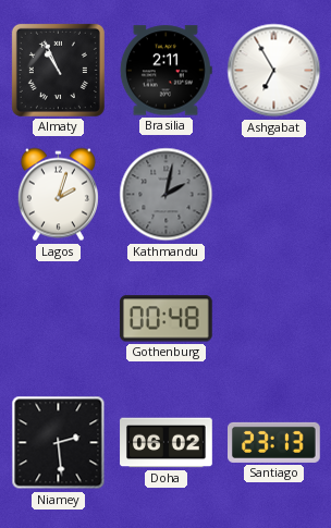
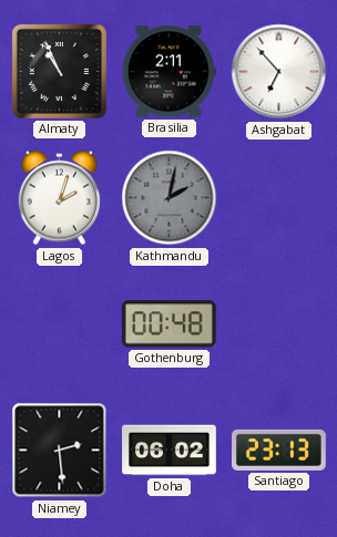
Ashgabat: 6:55 -> 6:53 (279, 72)
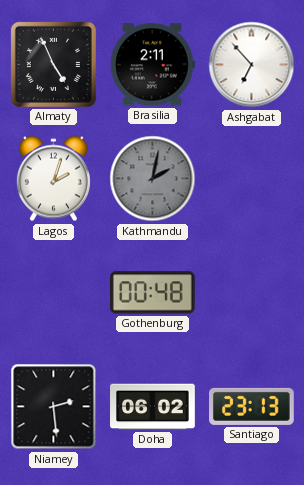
Almaty: 10:56 -> 4:56 (53, 64)
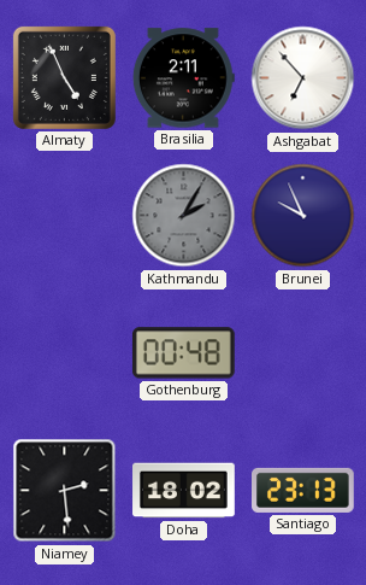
Lagos: 2:03 -> none (53, 179)
Kathmandu: 2:02 -> 2:05 (184, 216)
Brunei: none -> 9:56 (303, 216)
Doha: 06:02 -> 18:02 (184, 491)
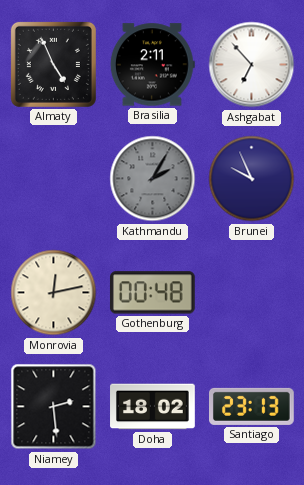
Monrovia: none -> 12:13 (54, 293)
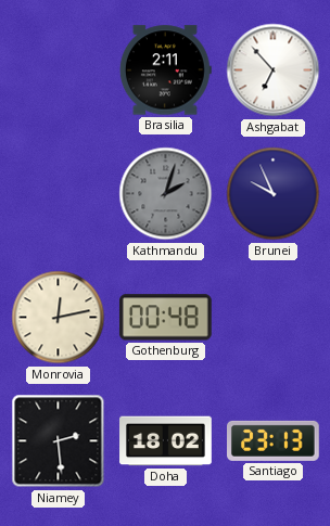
Almaty: 4:56 -> none (53, 64)
Kathmandu: 2:05 -> 2:03 (166, 194)
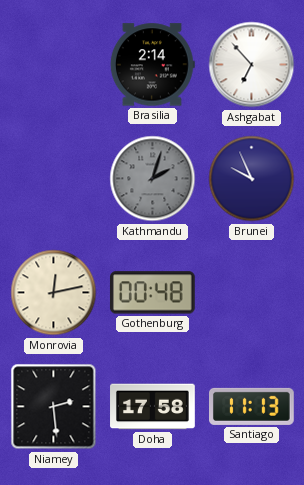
Brasilia: 2:11 -> 2:14 (152, 65)
Doha: 18:02 -> 17:58 (153, 407)
Santiago: 23:13 -> 11:13 (252, 406)
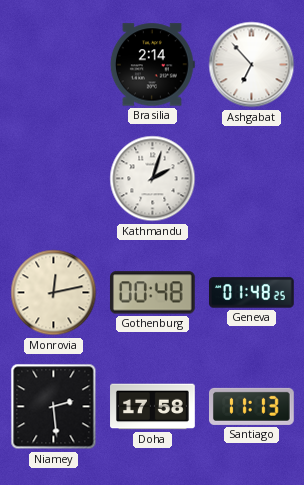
Kathmandu dial: grey -> white (153, 179)
Brunei: 9:56 -> none (252, 179)
Geneva: none -> 01:48 (252, 293)
